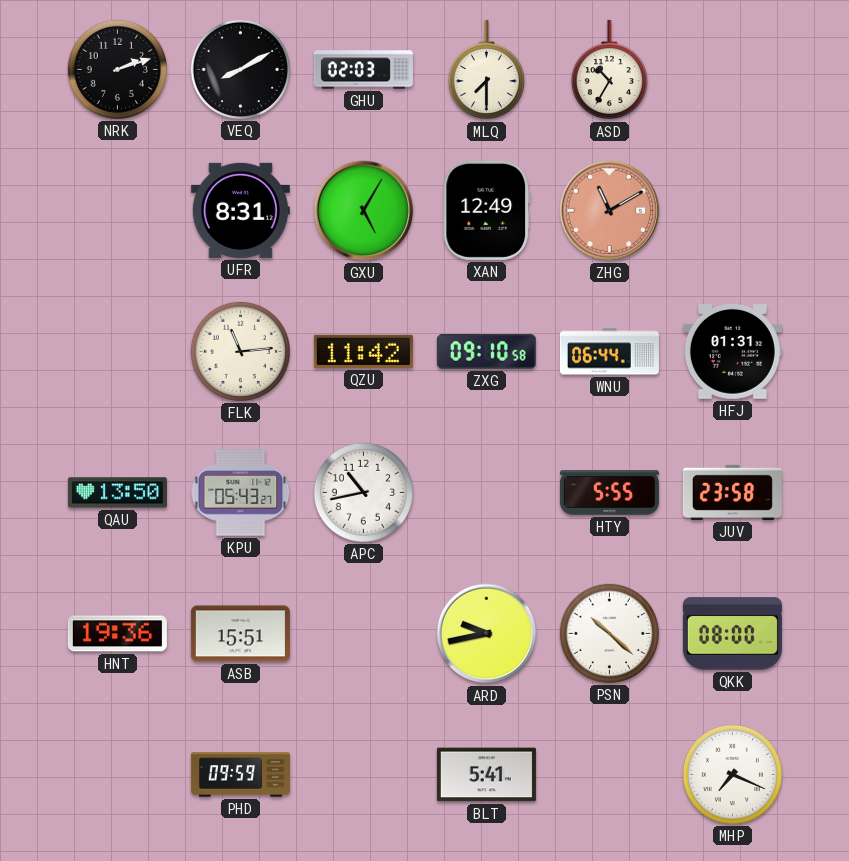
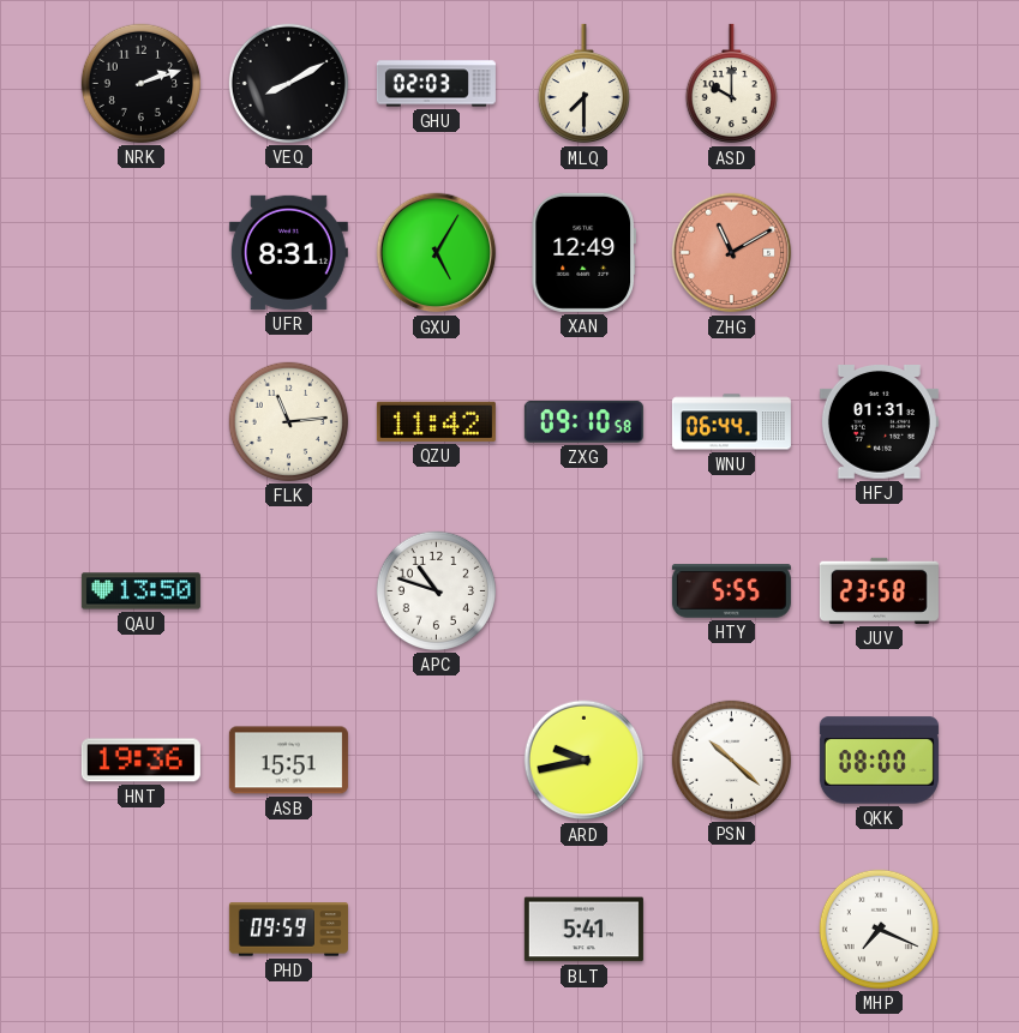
ASD: 10:35 -> 10:00 (731, 84)
KPU: 05:43 -> none (241, 493)
APC: 10:43 -> 10:48 (436, 590)
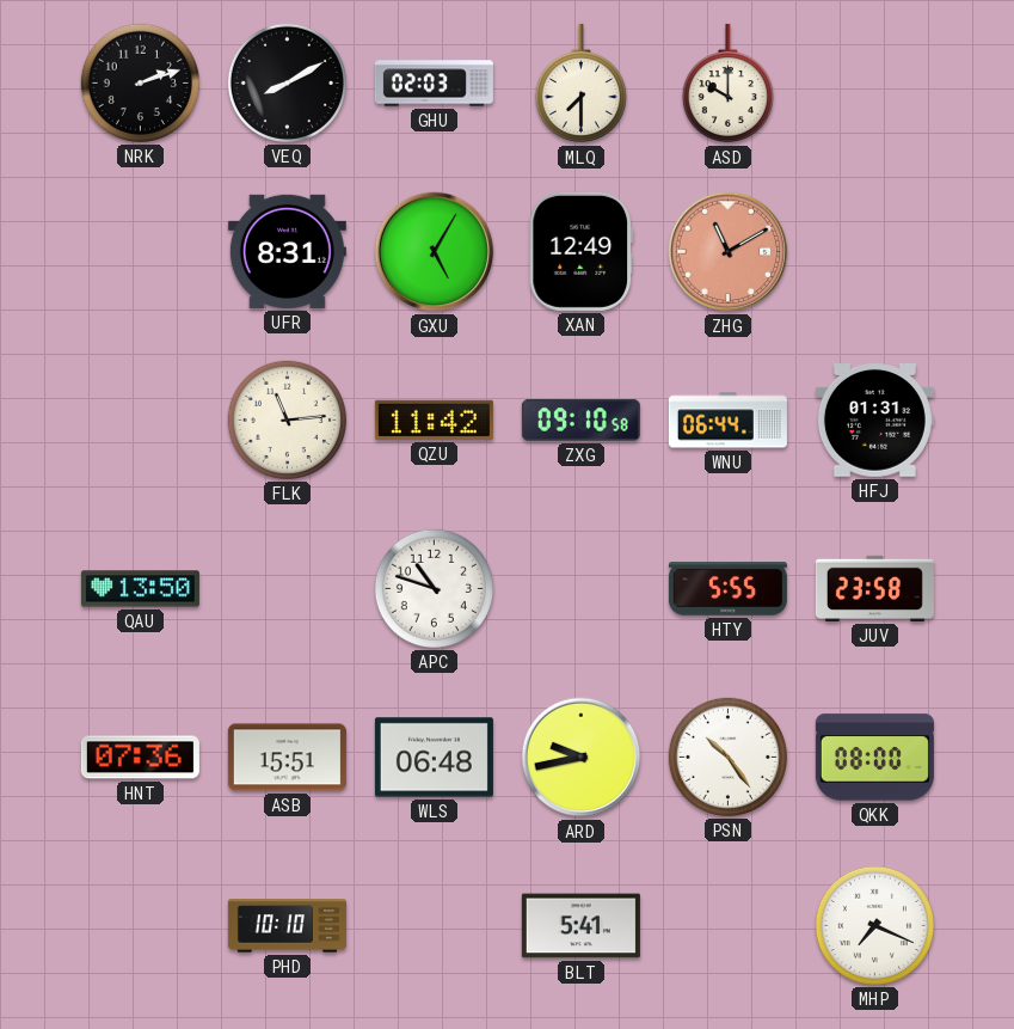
HNT: 19:36 -> 07:36 (140, 758)
WLS: none -> 06:48 (434, 758)
PSN: 10:22 -> 10:24 (727, 757)
PHD: 09:59 -> 10:10 (287, 926)
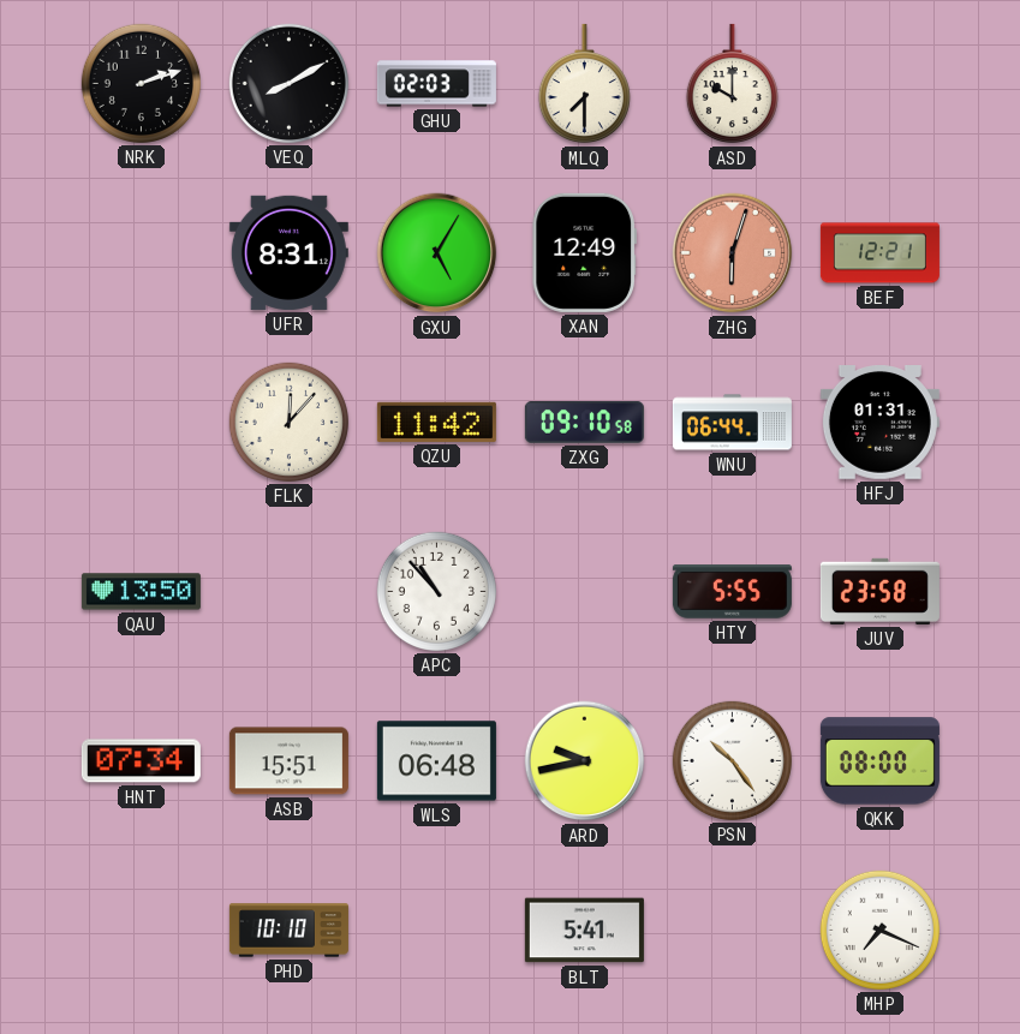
ZHG: 11:10 -> 6:03 (733, 253)
BEF: none -> 12:21 (879, 253)
FLK: 11:14 -> 12:07 (288, 422)
APC: 10:48 -> 10:53 (436, 591)
HNT: 07:36 -> 07:34 (141, 761)
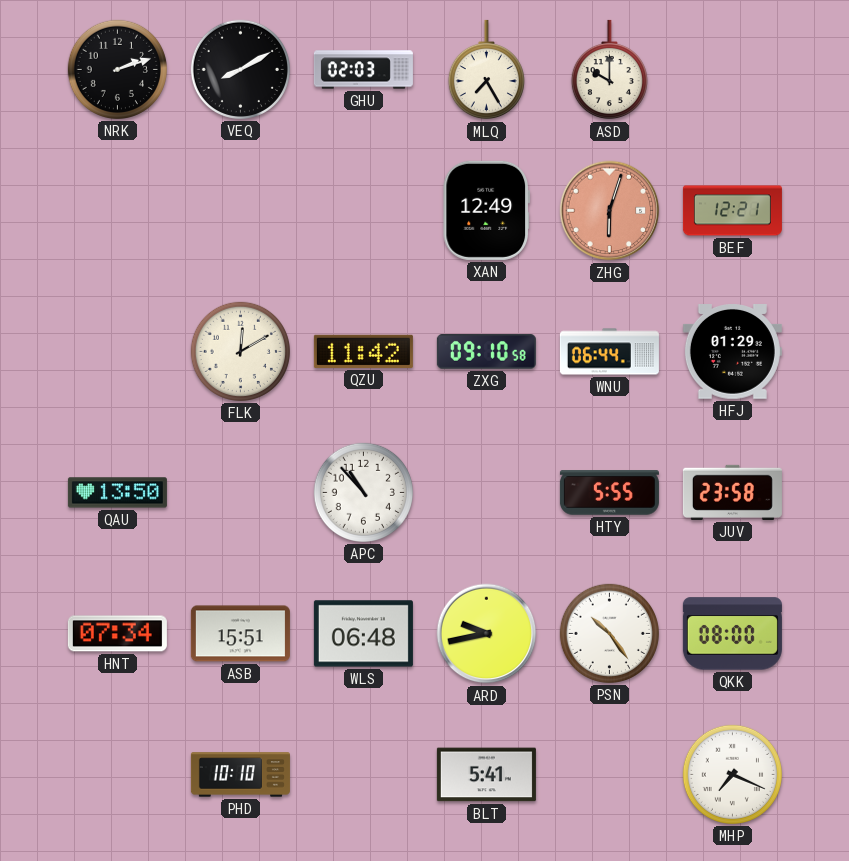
MLQ: 7:30 -> 7:25 (486, 70)
UFR: 8:31 -> none (288, 252)
GXU: 5:05 -> none (437, 253)
FLK: 12:07 -> 12:10 (240, 351)
HFJ: 01:31 -> 01:29 (732, 352)
